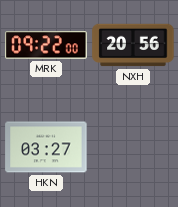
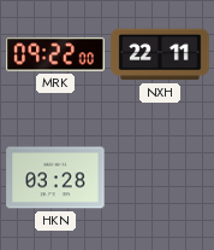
NXH: 20:56 -> 22:11 (160, 54)
HKN: 03:27 -> 03:28 (55, 178)
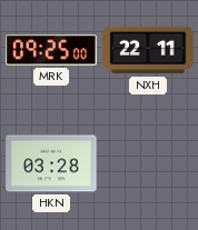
MRK: 09:22 -> 09:25 (51, 50)
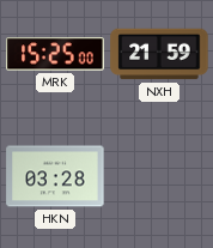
MRK: 09:25 -> 15:25 (55, 54)
NXH: 22:11 -> 21:59 (159, 54)
